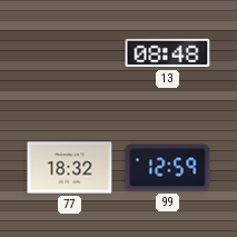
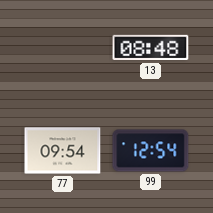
77: 18:32 -> 09:54 (63, 151)
99: 12:59 -> 12:54 (151, 151)
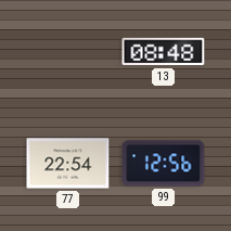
77: 09:54 -> 22:54 (68, 164)
99: 12:54 -> 12:56 (164, 164)
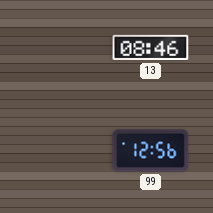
13: 08:48 -> 08:46 (151, 48)
77: 22:54 -> none (68, 164)
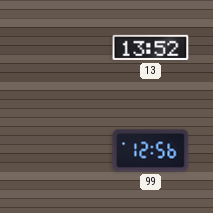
13: 08:46 -> 13:52 (151, 48)
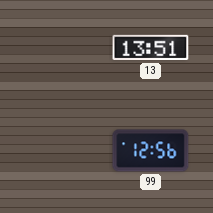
13: 13:52 -> 13:51 (151, 48)
